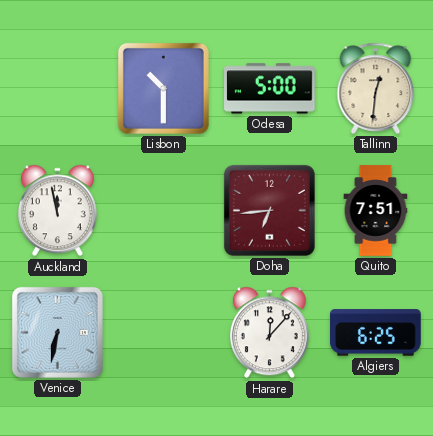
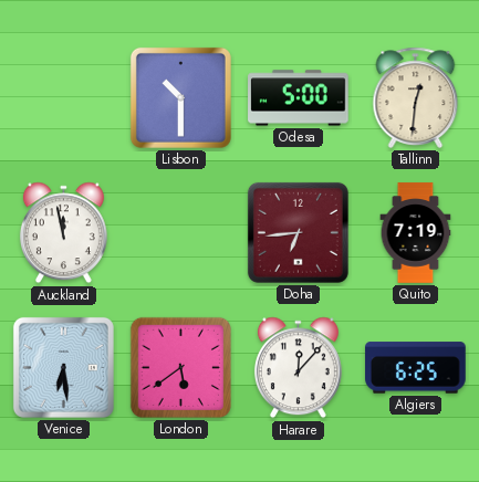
Quito: 7:51 -> 7:19 (416, 233)
Venice: 6:32 -> 6:29 (63, 367)
London: none -> 5:39 (180, 367)
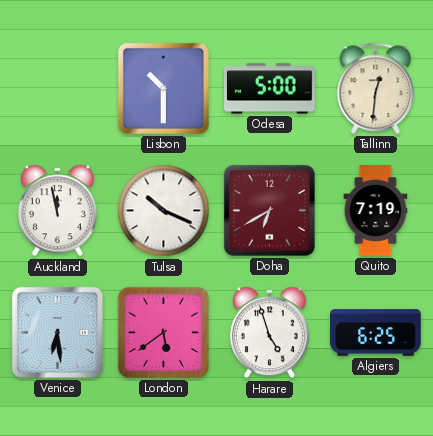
Tulsa: none -> 10:19 (164, 211)
Doha: 6:44 -> 6:40 (269, 210)
Harare: 12:07 -> 4:57 (269, 333)
